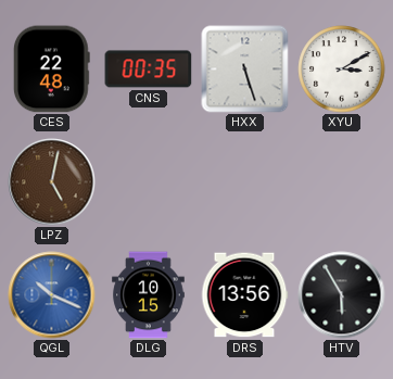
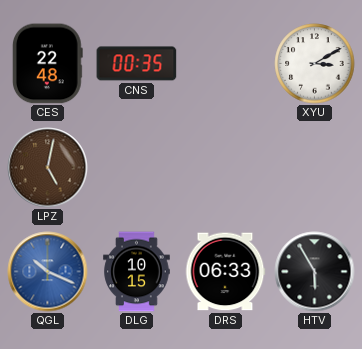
HXX: 5:27 -> none (245, 70)
DRS: 13:56 -> 06:33 (225, 272)
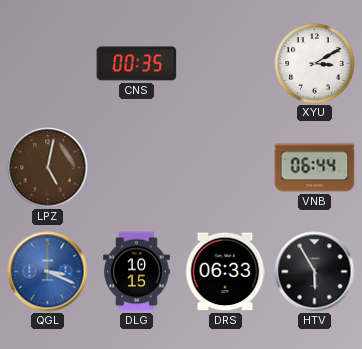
CES: 22:48 -> none (47, 64)
VNB: none -> 06:44 (315, 168)
QGL: 10:19 -> 3:19 (48, 272)
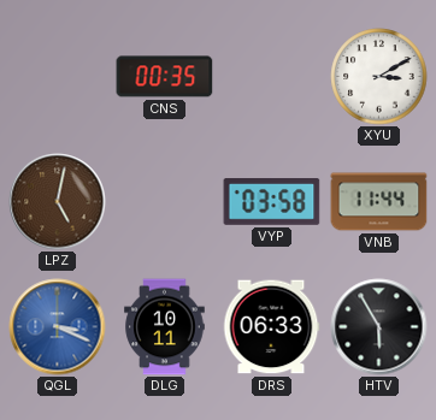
VYP: none -> 03:58 (272, 202)
VNB: 06:44 -> 11:44 (379, 202)
DLG: 10:15 -> 10:11 (165, 327)
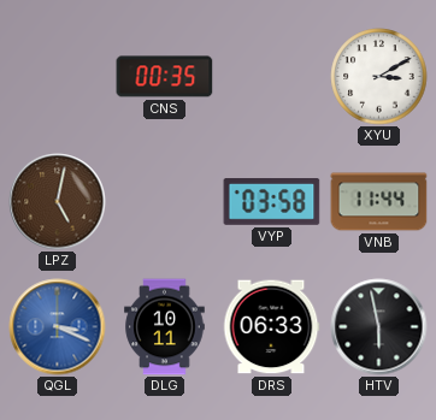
HTV: 5:55 -> 5:58 (379, 327)
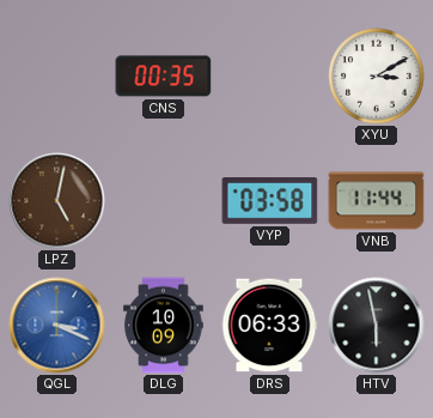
DLG: 10:11 -> 10:09 (164, 326)
